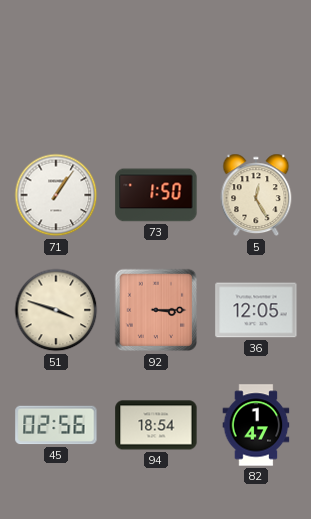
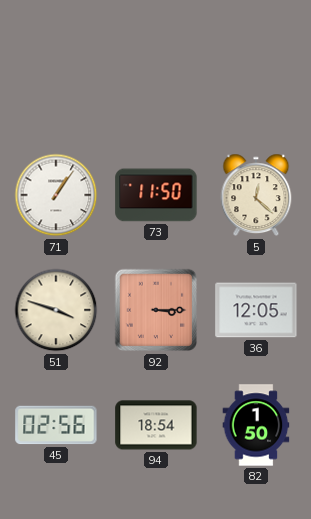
73: 1:50 -> 11:50 (156, 195)
5: 12:25 -> 12:22 (256, 195)
82: 1:47 -> 1:50 (256, 425)
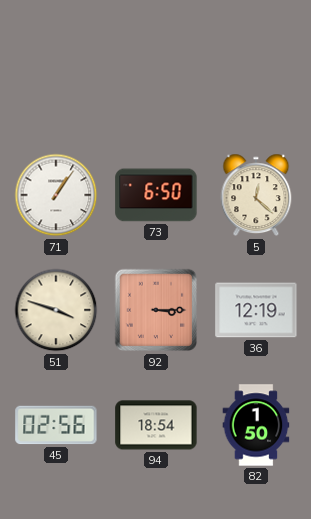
73: 11:50 -> 6:50 (156, 195)
36: 12:05 -> 12:19 (256, 310)
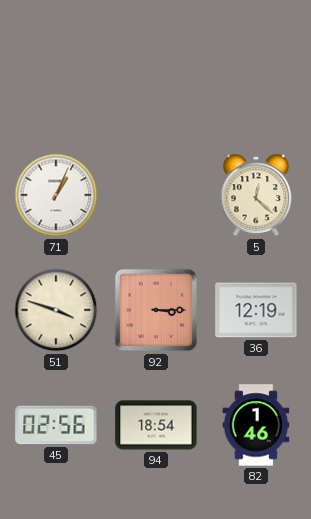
71: 1:06 -> 1:04 (56, 195)
73: 6:50 -> none (156, 195)
82: 1:50 -> 1:46 (256, 425)
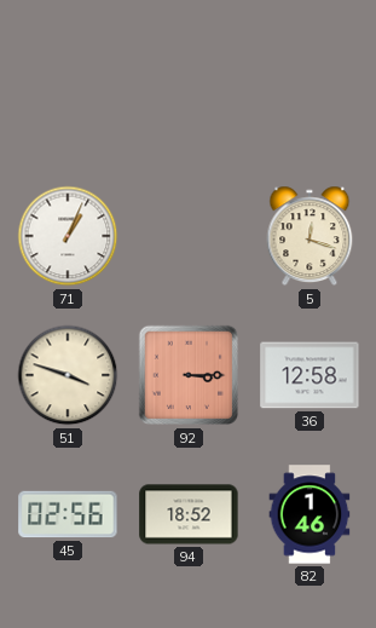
5: 12:22 -> 12:18 (310, 236)
36: 12:19 -> 12:58 (310, 375)
94: 18:54 -> 18:52 (189, 514)
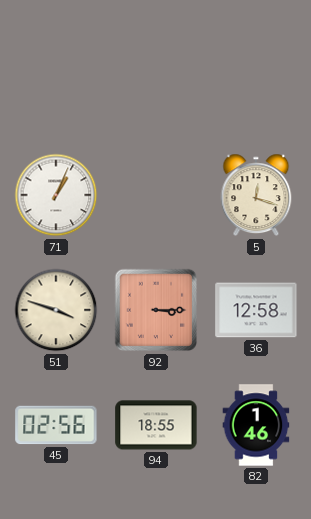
94: 18:52 -> 18:55 (156, 425)
